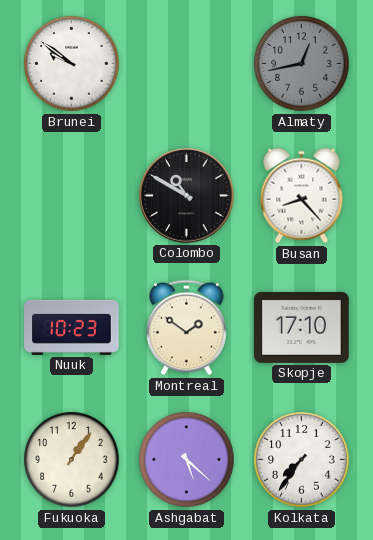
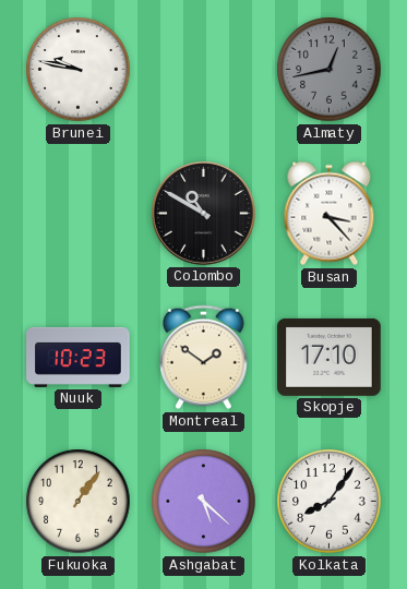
Brunei: 9:51 -> 9:47 (79, 70)
Busan: 8:23 -> 3:23 (330, 214)
Kolkata: 7:36 -> 8:06 (330, 502)
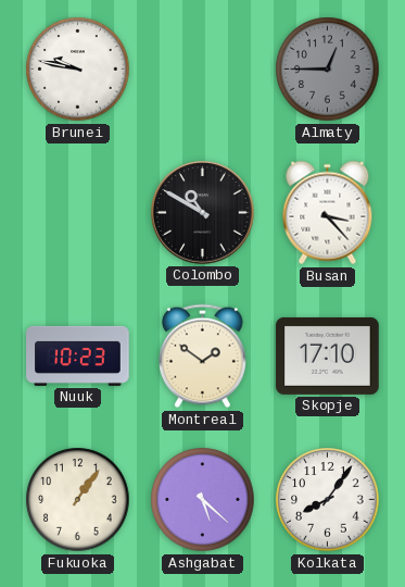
Almaty: 12:43 -> 12:45 (328, 70)
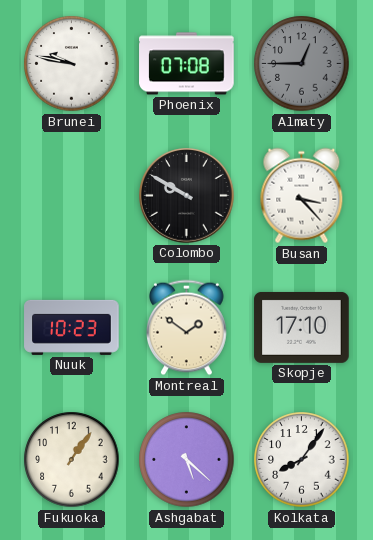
Phoenix: none -> 07:08 (187, 64)
Colombo: 10:50 -> 9:50 (187, 196)
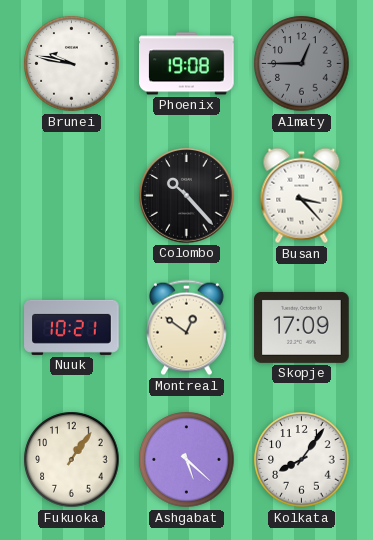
Phoenix: 07:08 -> 19:08 (187, 64)
Colombo: 9:50 -> 10:23 (187, 196)
Nuuk: 10:23 -> 10:21 (72, 327)
Montreal: 1:51 -> 12:51 (187, 328)
Skopje: 17:10 -> 17:09 (302, 327)
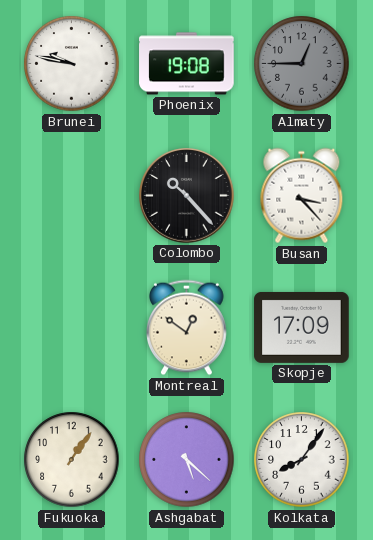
Nuuk: 10:21 -> none (72, 327)
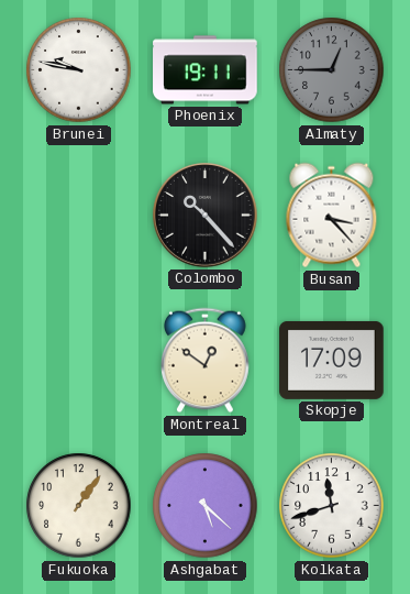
Phoenix: 19:08 -> 19:11 (206, 70)
Kolkata: 8:06 -> 11:42 (332, 506)
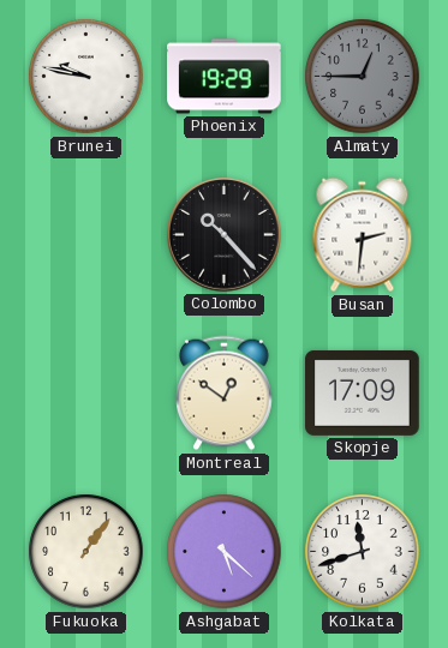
Phoenix: 19:11 -> 19:29 (225, 77)
Busan: 3:23 -> 2:31 (363, 235)
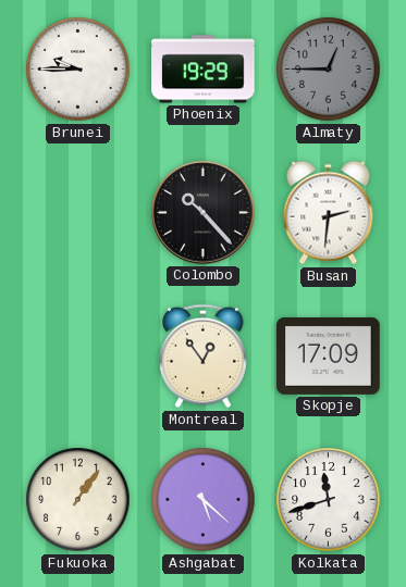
Brunei: 9:47 -> 9:45 (78, 70)
Montreal: 12:51 -> 12:54 (204, 357)
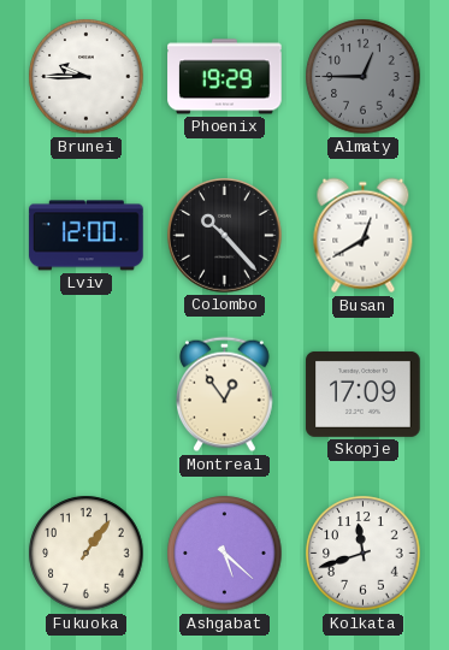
Lviv: none -> 12:00 (87, 236)
Busan: 2:31 -> 12:40 (364, 236)
